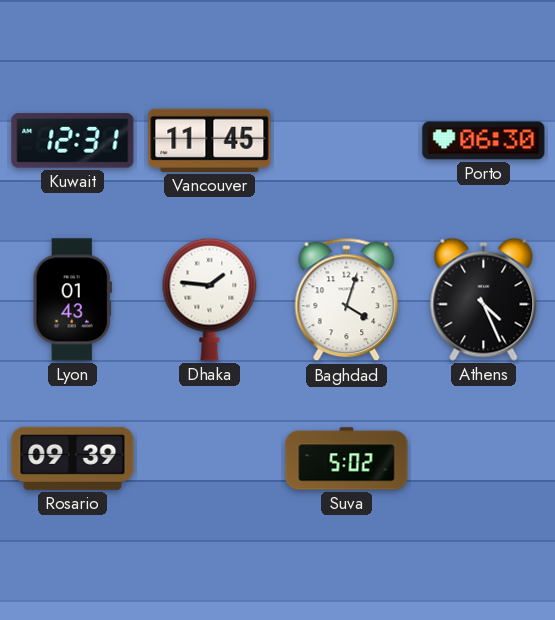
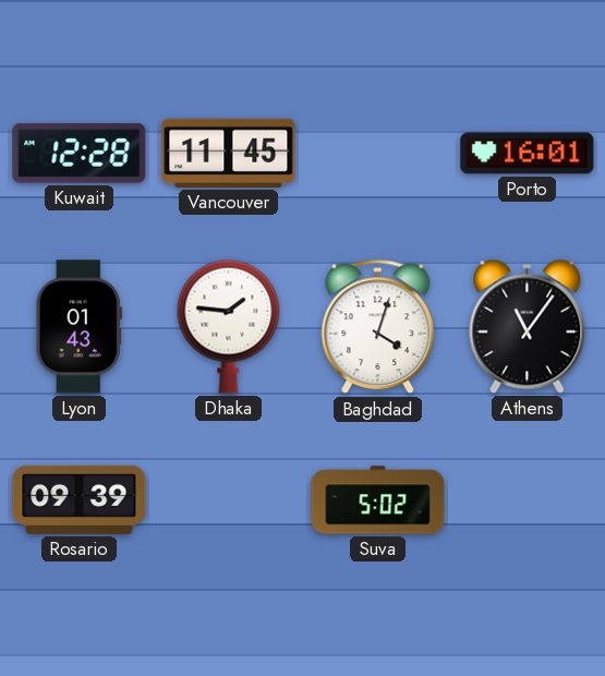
Kuwait: 12:31 -> 12:28 (80, 154)
Porto: 06:30 -> 16:01 (528, 154)
Athens: 4:26 -> 11:06 (528, 326)
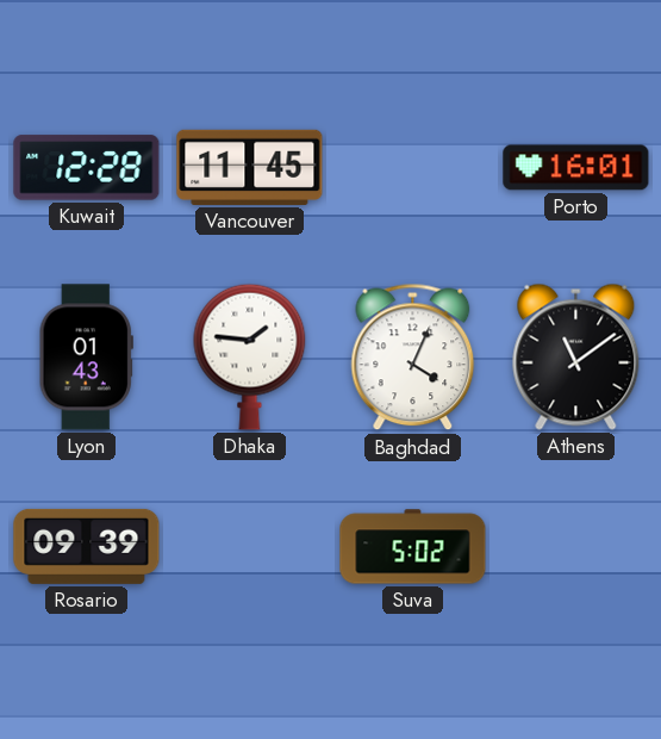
Baghdad: 4:03 -> 4:04 (413, 358)
Athens: 11:06 -> 11:09 (576, 356)
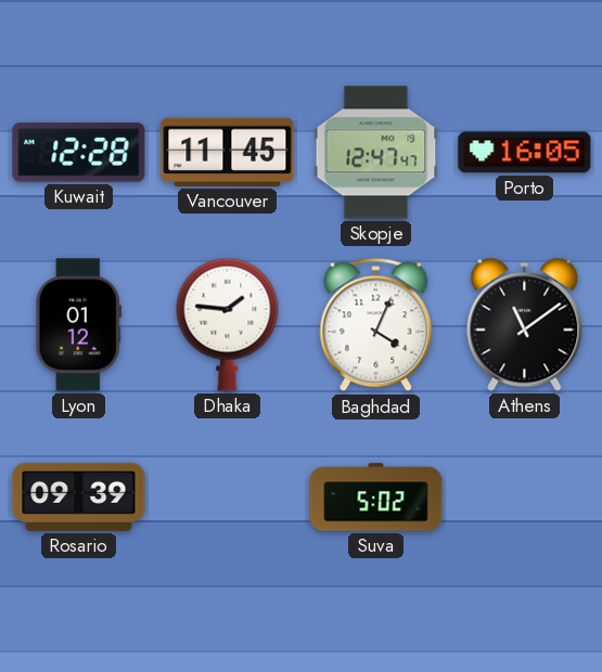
Skopje: none -> 12:47 (376, 153)
Porto: 16:01 -> 16:05 (525, 153)
Lyon: 01:43 -> 01:12 (78, 325)
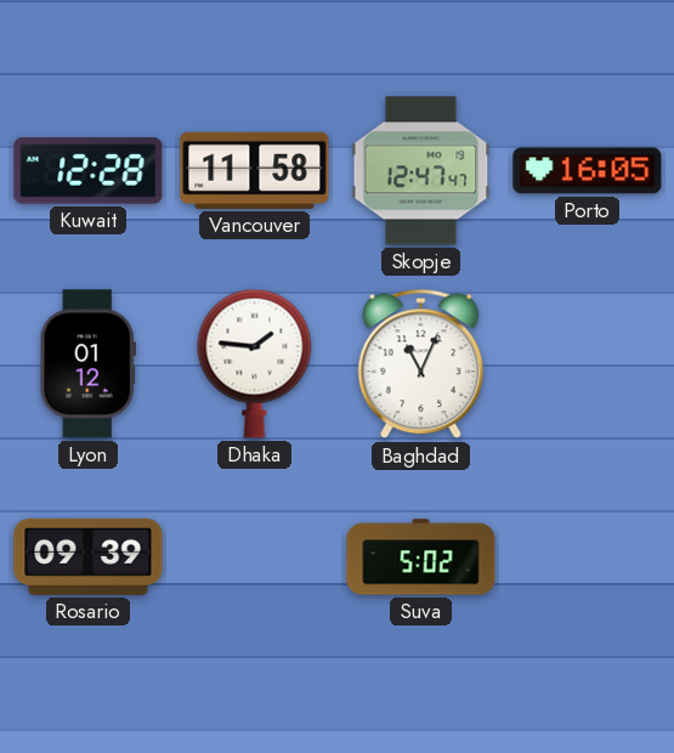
Vancouver: 11:45 -> 11:58 (255, 170)
Baghdad: 4:04 -> 11:04 (421, 364)
Athens: 11:09 -> none (525, 324)
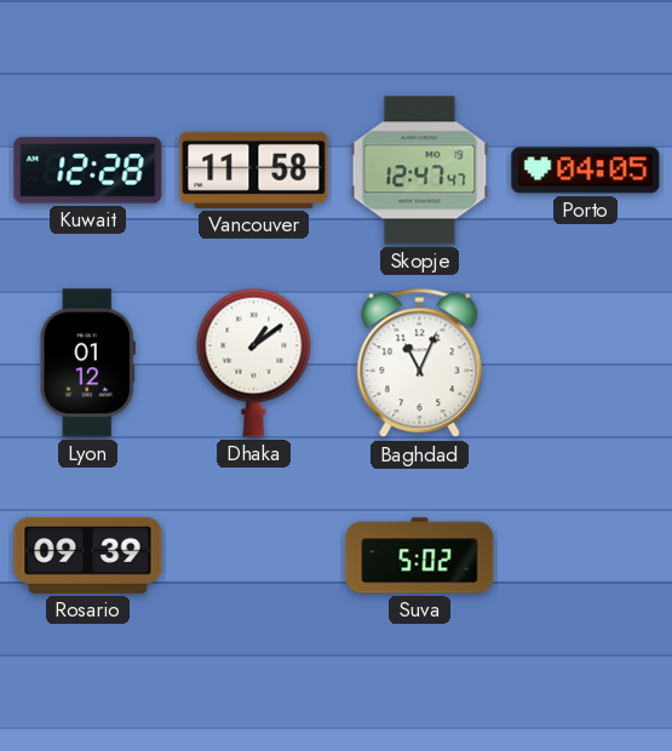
Porto: 16:05 -> 04:05 (586, 171)
Dhaka: 1:46 -> 1:09 (254, 362)
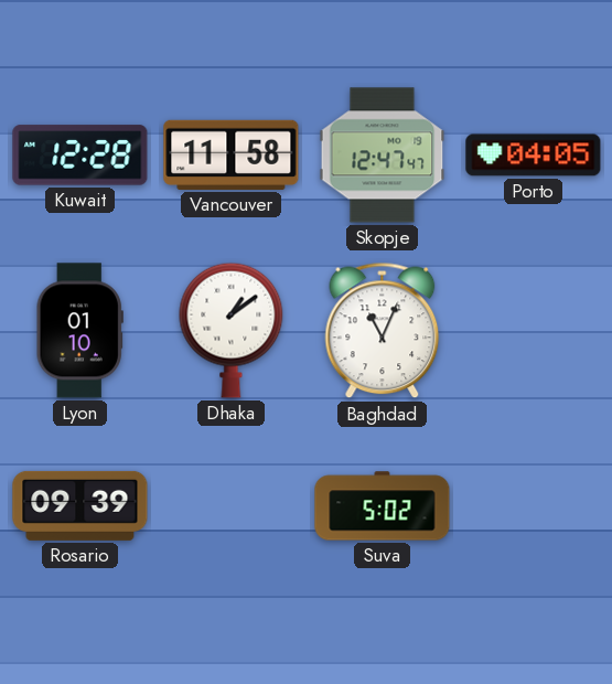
Lyon: 01:12 -> 01:10 (79, 331)
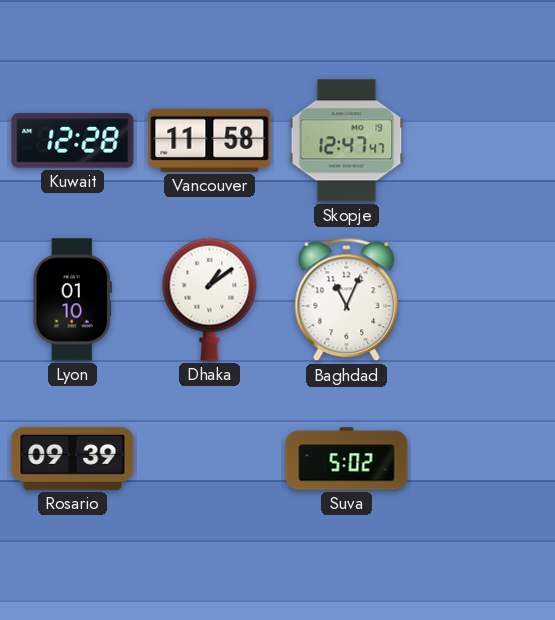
Porto: 04:05 -> none (534, 156)
